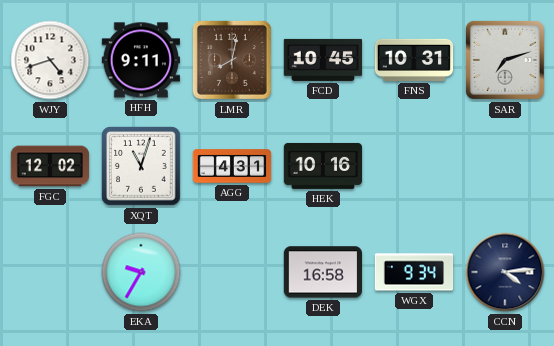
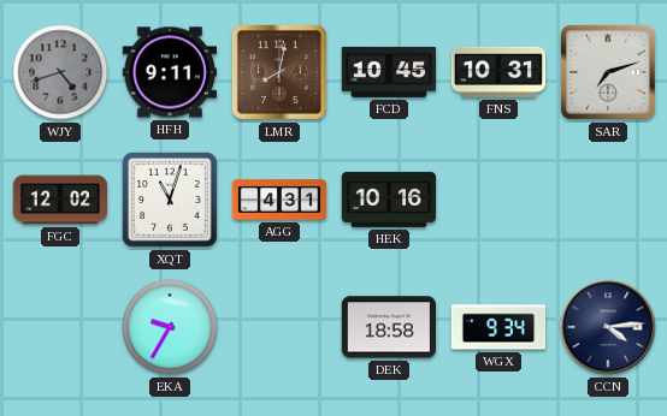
WJY dial: white -> grey (60, 72)
DEK: 16:58 -> 18:58 (389, 327)
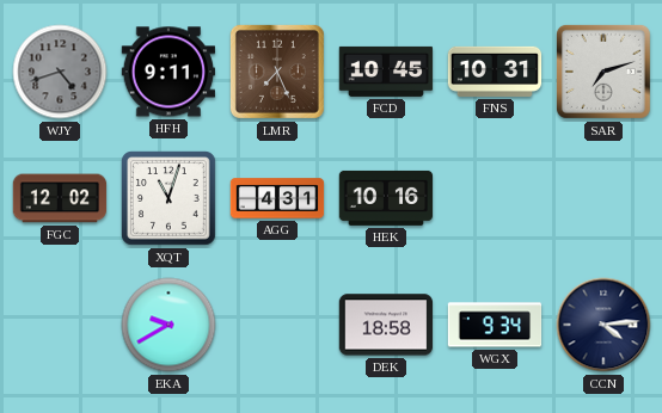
LMR: 8:02 -> 7:26 (277, 72)
EKA: 9:35 -> 9:40 (168, 325)
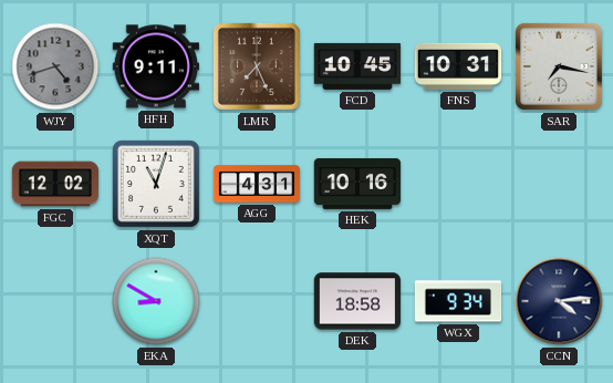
SAR: 7:12 -> 7:17 (559, 66)
EKA: 9:40 -> 8:50 (156, 301)
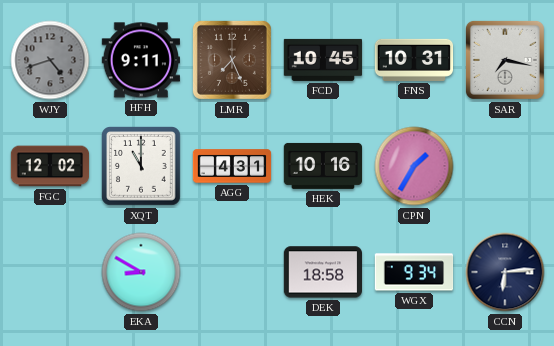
XQT: 11:03 -> 11:00 (142, 167)
CPN: none -> 1:35 (414, 166)
CCN: 4:14 -> 6:14 (505, 272)
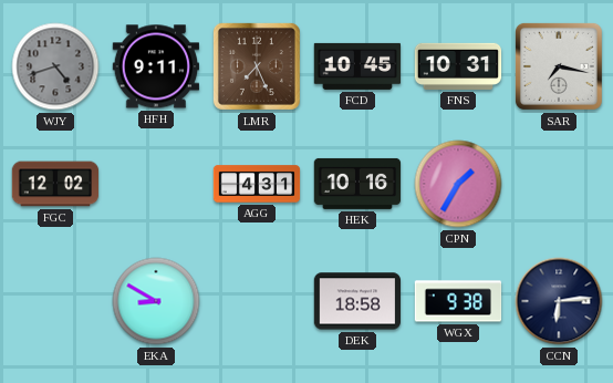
XQT: 11:00 -> none (142, 167)
WGX: 9:34 -> 9:38 (458, 301)
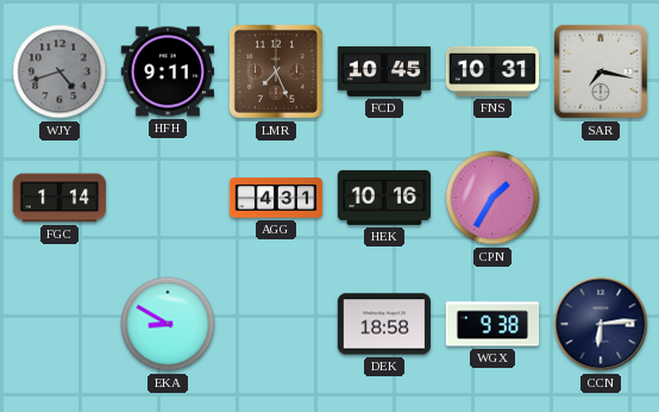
FGC: 12:02 -> 1:14 (59, 198)
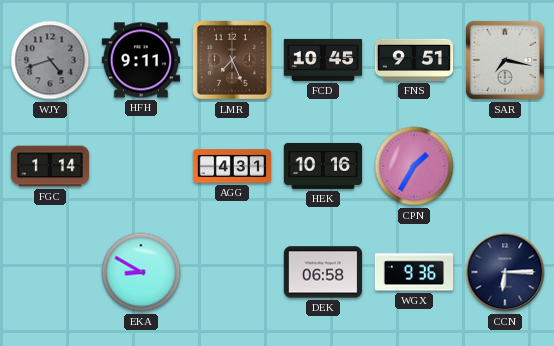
FNS: 10:31 -> 9:51 (414, 60)
DEK: 18:58 -> 06:58 (323, 272)
WGX: 9:38 -> 9:36 (414, 272)
CCN: 6:14 -> 6:15 (505, 272)
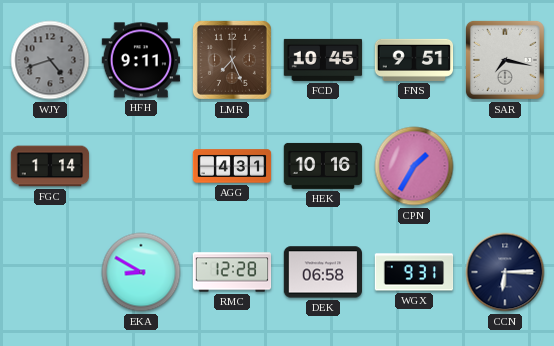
RMC: none -> 12:28 (232, 272)
WGX: 9:36 -> 9:31 (414, 272)
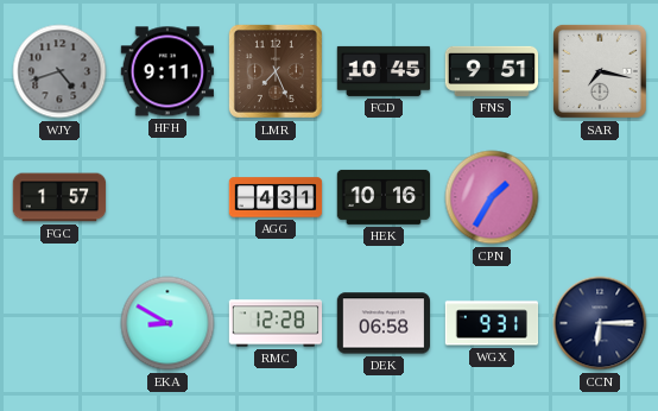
FGC: 1:14 -> 1:57 (59, 197)
